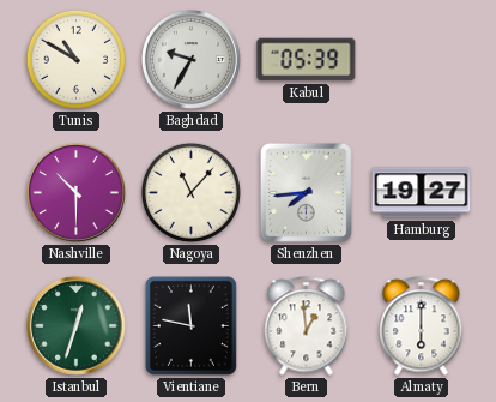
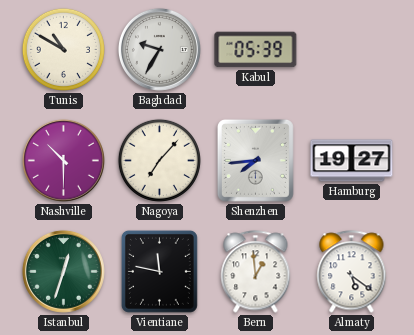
Nagoya: 11:07 -> 7:07 (159, 160)
Almaty: 6:00 -> 5:21 (352, 272)
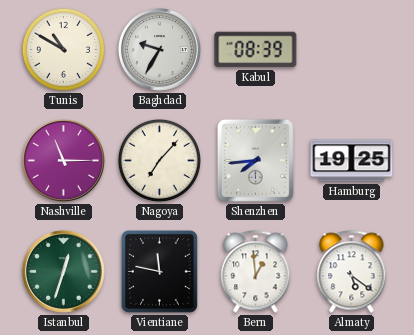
Kabul: 05:39 -> 08:39 (256, 50)
Nashville: 10:30 -> 11:15 (63, 160)
Hamburg: 19:27 -> 19:25 (352, 161)
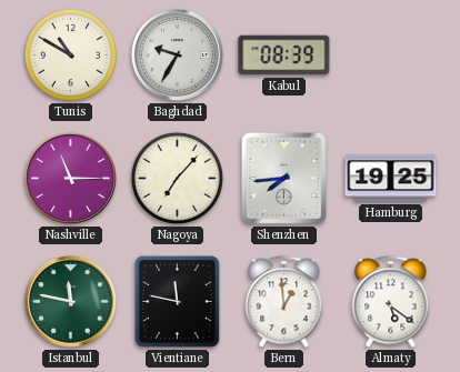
Istanbul: 12:33 -> 11:47 (70, 301)
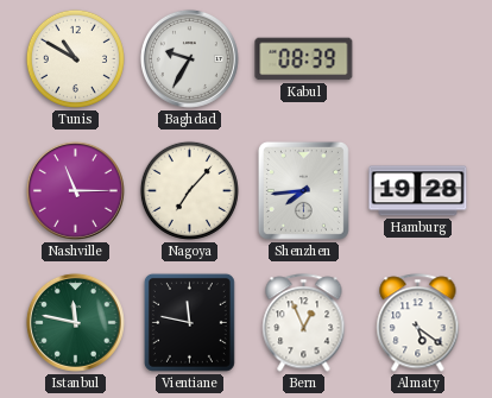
Hamburg: 19:25 -> 19:28 (418, 191)
Bern: 12:59 -> 12:56 (304, 323)
